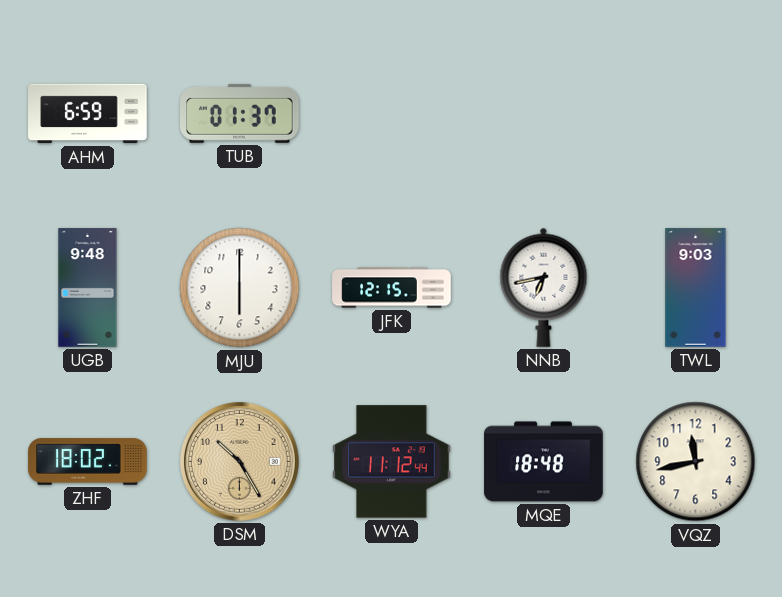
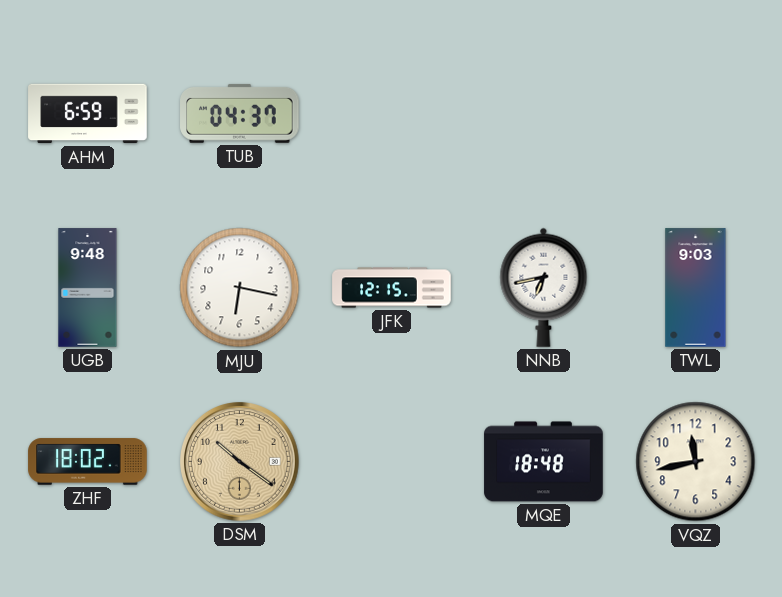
TUB: 01:37 -> 04:37 (240, 113)
MJU: 6:00 -> 6:17 (240, 288)
DSM: 10:25 -> 10:21 (240, 462)
WYA: 11:12 -> none (392, 462)
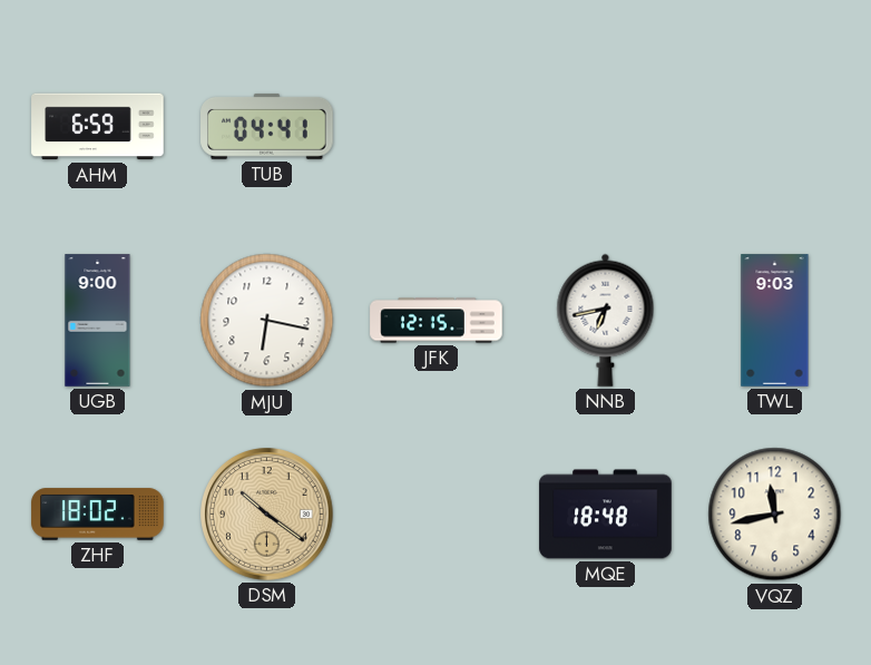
TUB: 04:37 -> 04:41 (267, 126)
UGB: 9:48 -> 9:00 (98, 321)
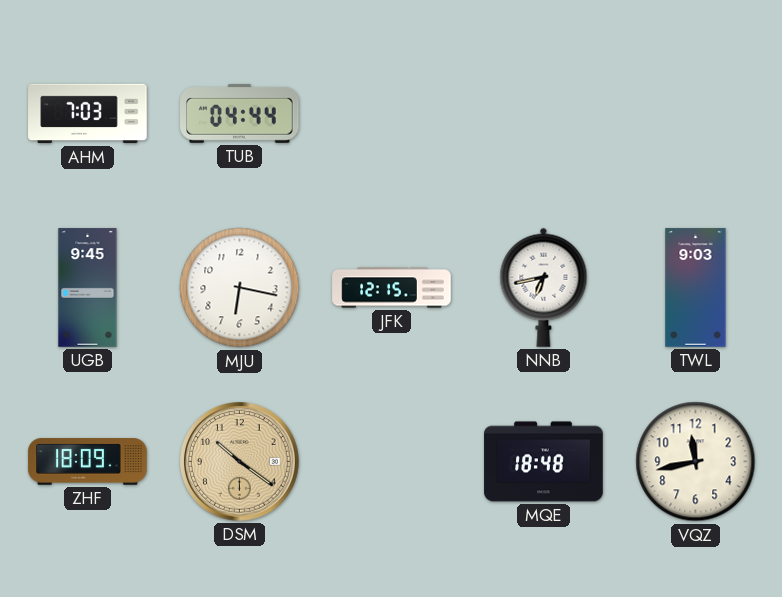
AHM: 6:59 -> 7:03 (88, 114)
TUB: 04:41 -> 04:44 (240, 113)
UGB: 9:00 -> 9:45 (88, 288)
ZHF: 18:02 -> 18:09 (88, 462)
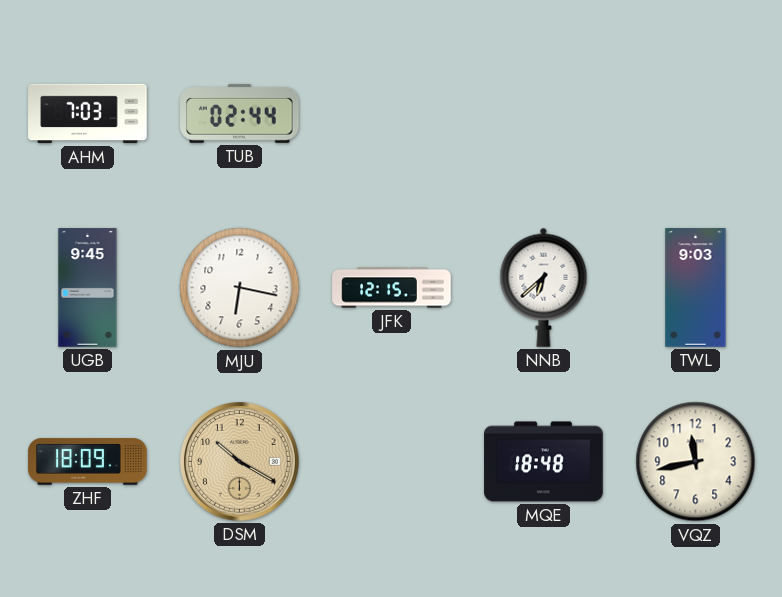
TUB: 04:44 -> 02:44 (240, 113)
NNB: 6:43 -> 6:38 (544, 287)
DSM: 10:21 -> 10:20 (240, 462)
